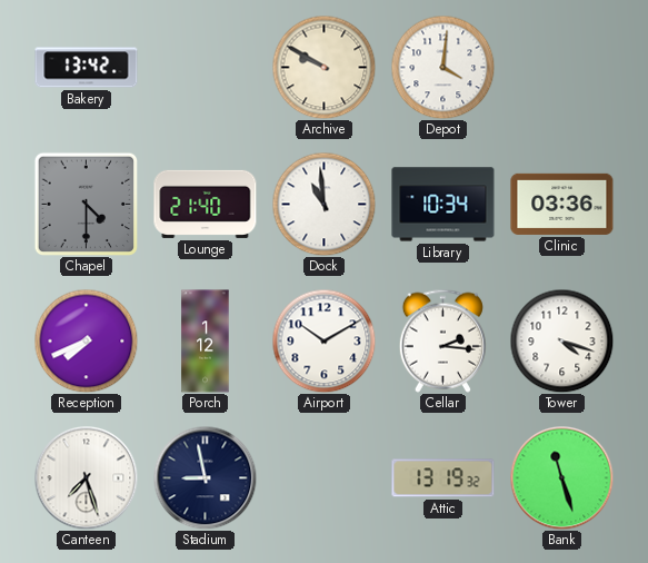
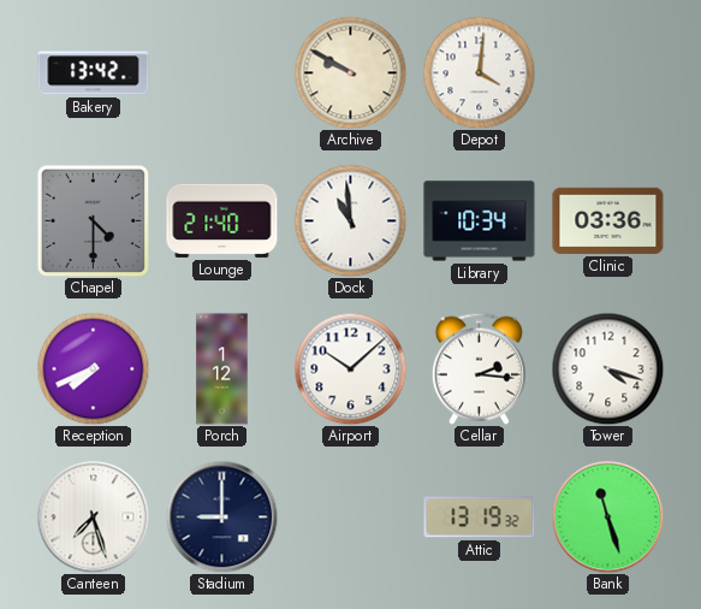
Airport: 10:10 -> 10:08 (350, 368)
Stadium: 8:58 -> 9:00 (221, 516)
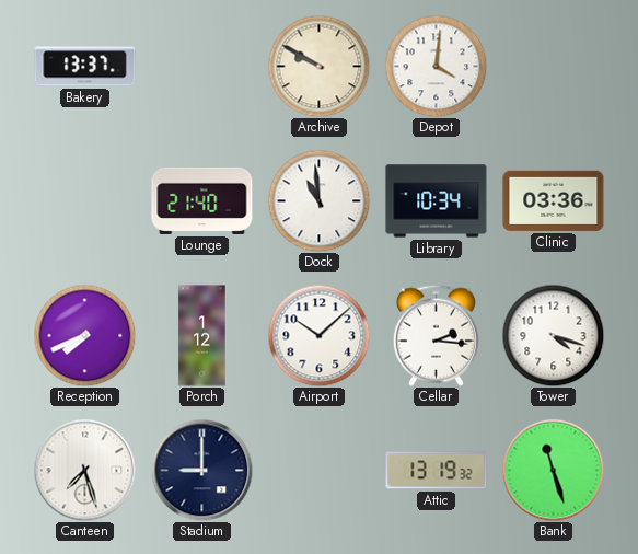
Bakery: 13:42 -> 13:37 (85, 67)
Chapel: 4:30 -> none (93, 220)
